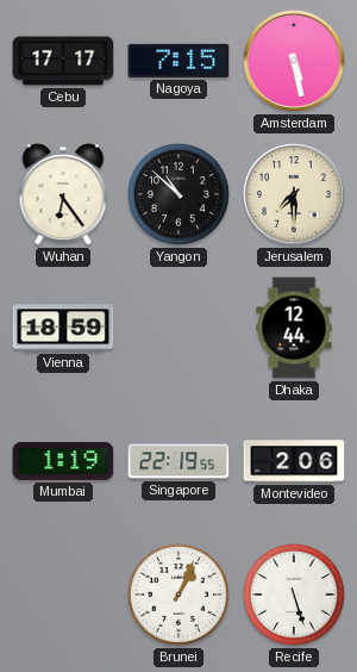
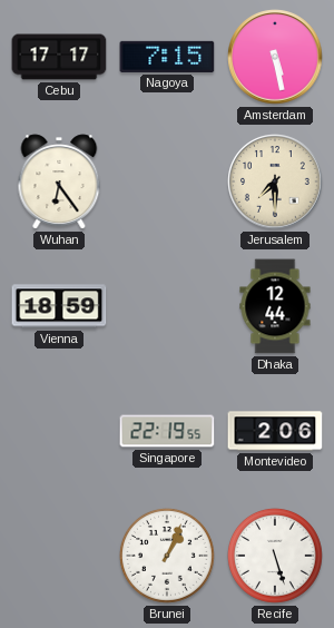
Yangon: 10:52 -> none (178, 194)
Mumbai: 1:19 -> none (63, 462)
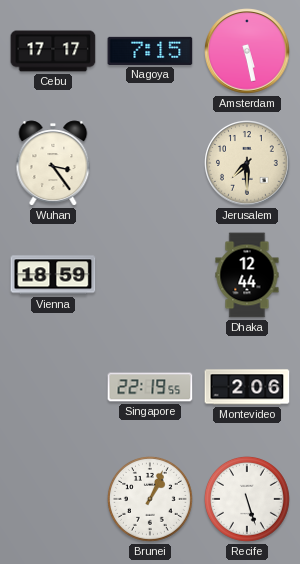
Wuhan: 6:24 -> 3:24 (53, 163)
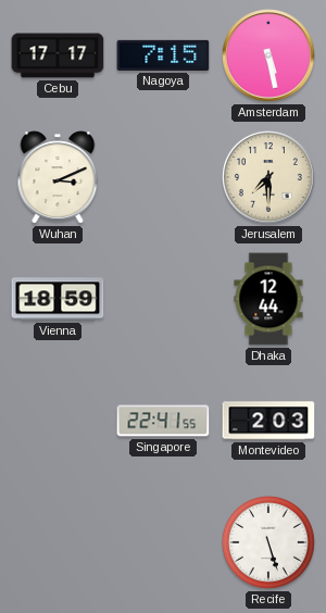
Wuhan: 3:24 -> 3:11 (58, 177)
Singapore: 22:19 -> 22:41 (163, 421)
Montevideo: 2:06 -> 2:03 (268, 421)
Brunei: 1:04 -> none (150, 499)
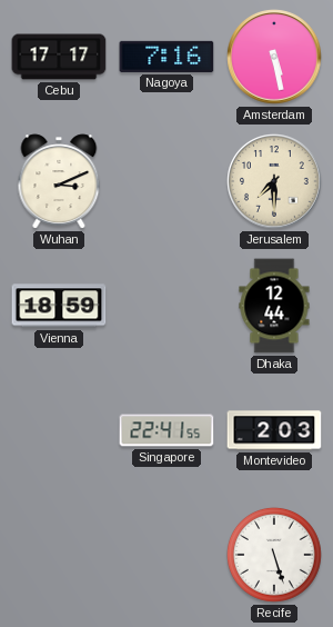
Nagoya: 7:15 -> 7:16 (167, 57)
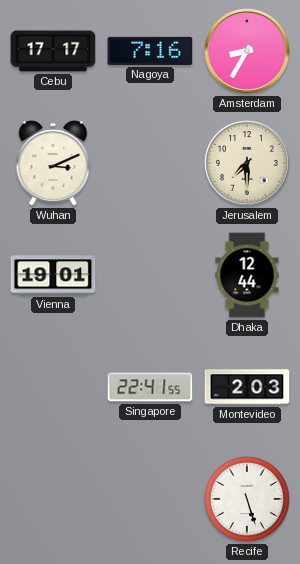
Amsterdam: 5:28 -> 8:35 (247, 51)
Vienna: 18:59 -> 19:01 (53, 275)
